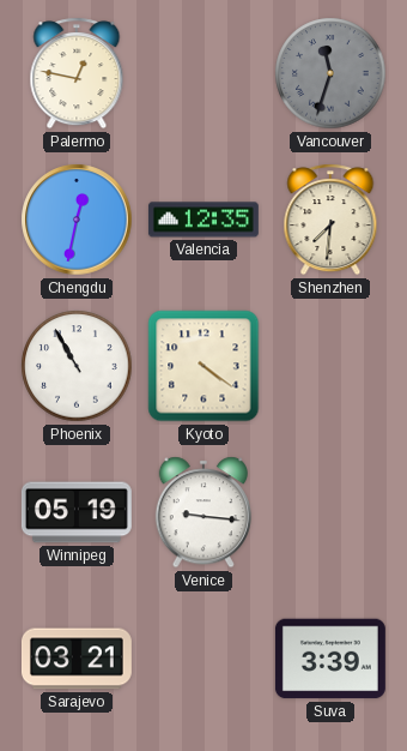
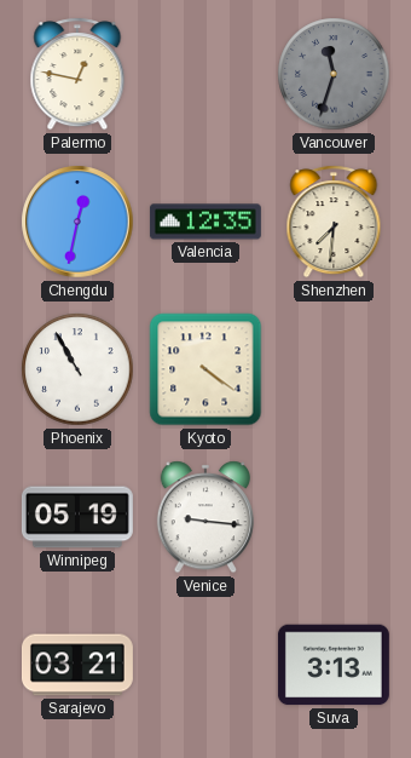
Suva: 3:39 -> 3:13 (334, 665)
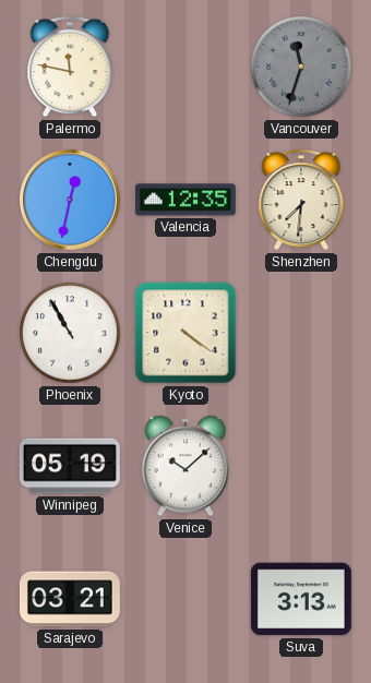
Palermo: 12:47 -> 11:47 (70, 67)
Venice: 9:16 -> 10:08 (184, 466)
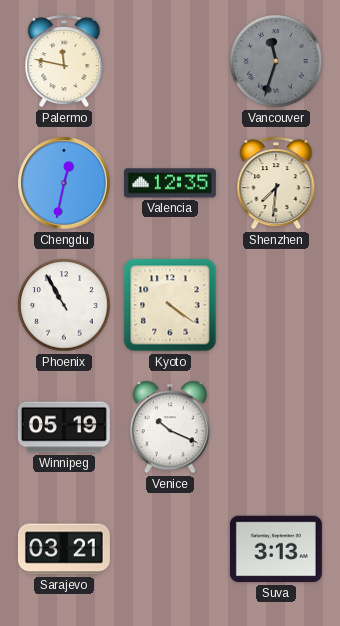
Venice: 10:08 -> 10:19 (169, 427)
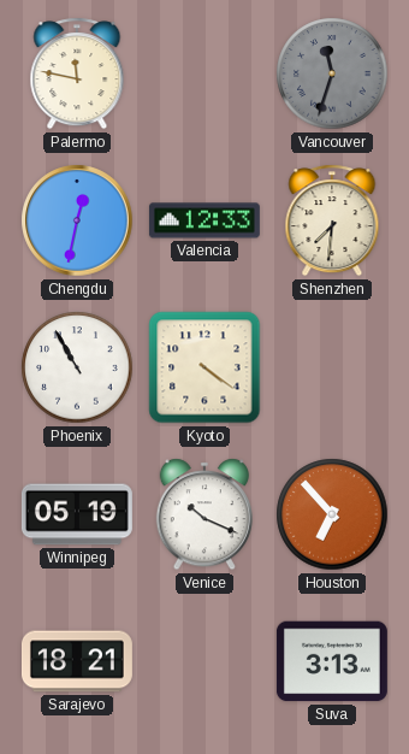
Valencia: 12:35 -> 12:33 (204, 220)
Houston: none -> 6:53 (332, 514)
Sarajevo: 03:21 -> 18:21 (77, 661)
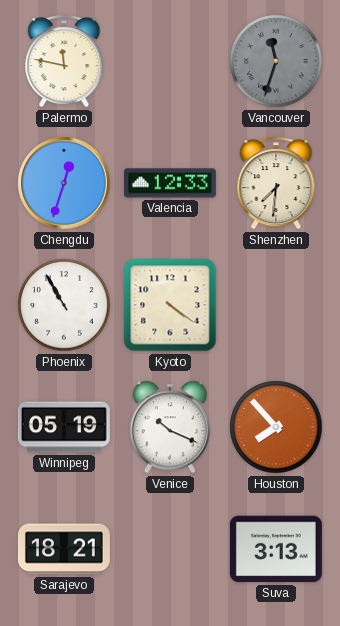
Chengdu: 12:32 -> 12:33 (64, 183)
Houston: 6:53 -> 7:53 (276, 427)
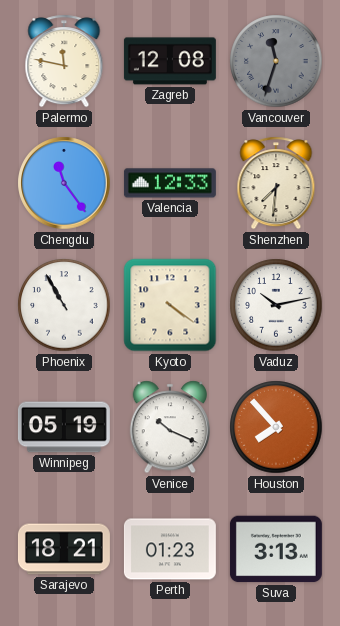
Zagreb: none -> 12:08 (170, 61)
Chengdu: 12:33 -> 11:24 (64, 183)
Vaduz: none -> 10:13 (276, 305)
Perth: none -> 01:23 (170, 549)
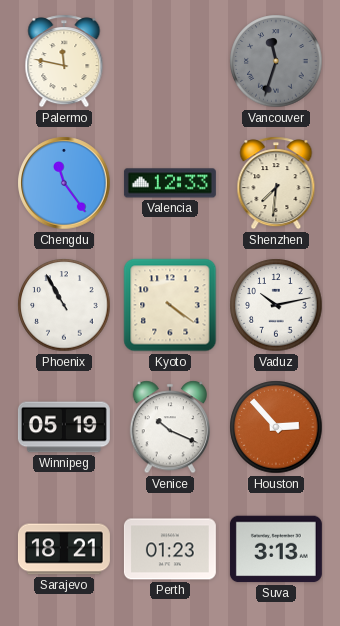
Zagreb: 12:08 -> none (170, 61)
Houston: 7:53 -> 2:53 (276, 427)
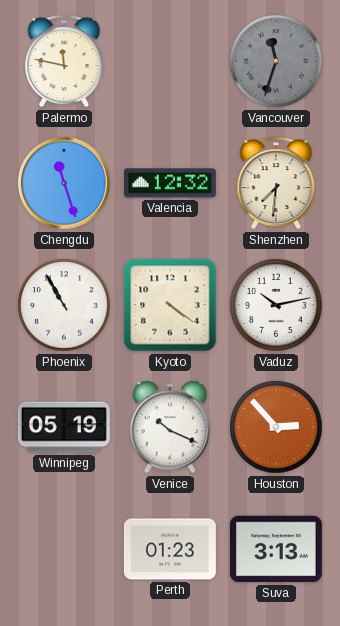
Chengdu: 11:24 -> 11:27 (64, 183)
Valencia: 12:33 -> 12:32 (170, 183)
Sarajevo: 18:21 -> none (64, 549)
